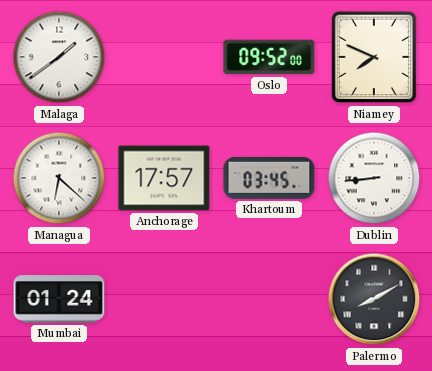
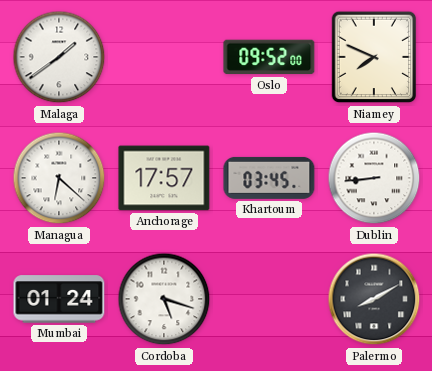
Cordoba: none -> 5:18 (164, 299)
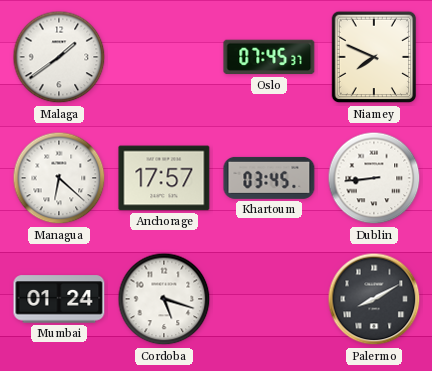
Oslo: 09:52 -> 07:45 (269, 57)
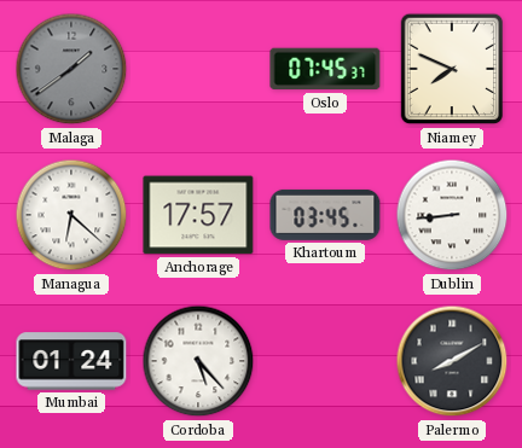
Malaga dial: white -> grey (71, 69)
Cordoba: 5:18 -> 5:23 (198, 361)
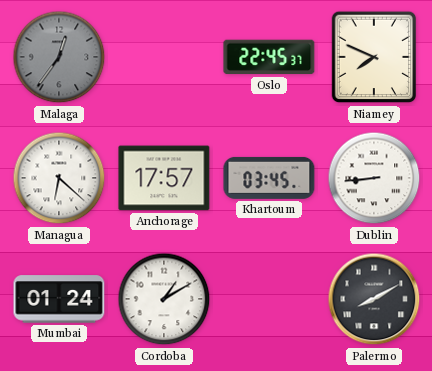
Malaga: 1:39 -> 12:36 (59, 57)
Oslo: 07:45 -> 22:45 (269, 57)
Cordoba: 5:23 -> 1:10 (164, 299)
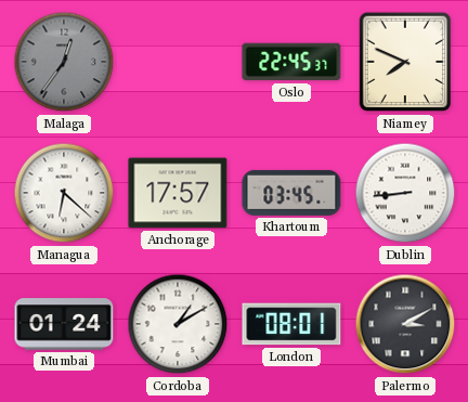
London: none -> 08:01 (291, 324)
Palermo: 8:10 -> 3:10 (405, 324)
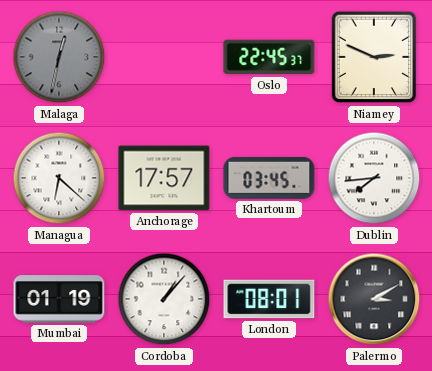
Malaga: 12:36 -> 12:32 (59, 57)
Niamey: 7:49 -> 2:49 (374, 57)
Dublin: 8:44 -> 7:44 (374, 178)
Mumbai: 01:24 -> 01:19 (59, 299)
Cordoba: 1:10 -> 1:07 (164, 299)
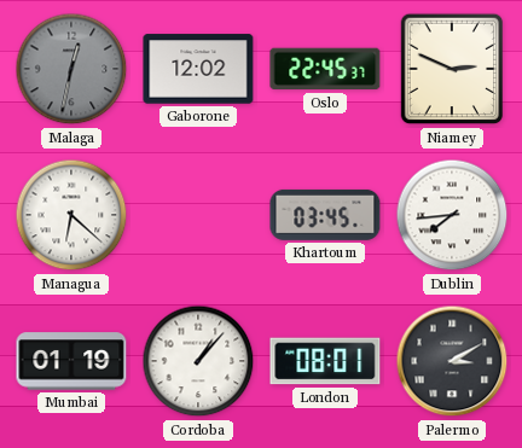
Gaborone: none -> 12:02 (198, 69)
Anchorage: 17:57 -> none (164, 178)
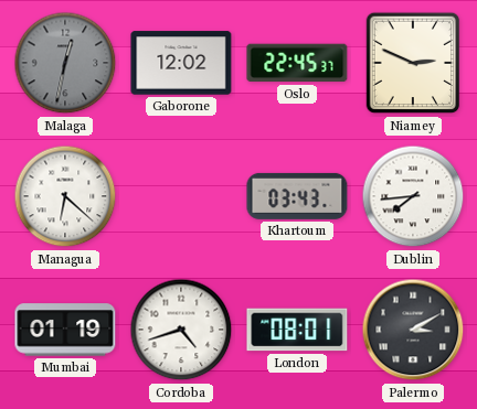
Khartoum: 03:45 -> 03:43 (297, 196)
Cordoba: 1:07 -> 4:42 (181, 330)
